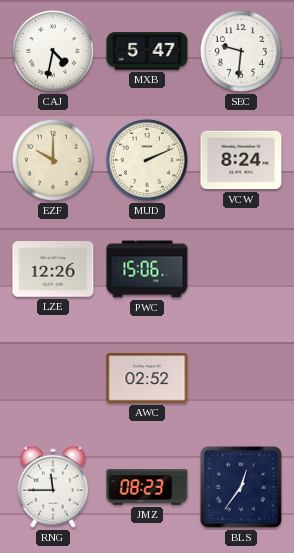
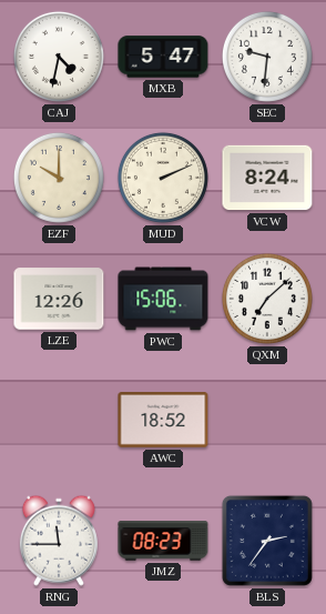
QXM: none -> 7:08 (267, 299)
AWC: 02:52 -> 18:52 (163, 420)
BLS: 12:36 -> 2:36 (267, 541)
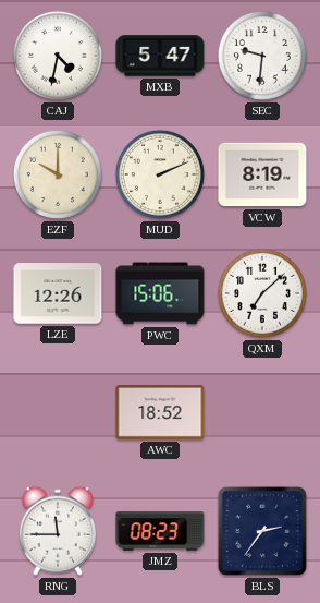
VCW: 8:24 -> 8:19 (262, 174)
